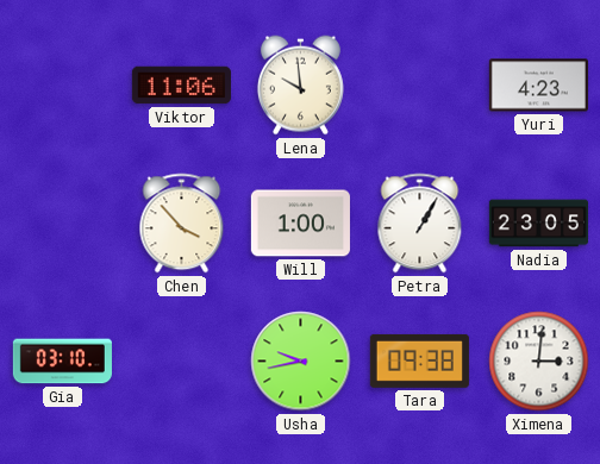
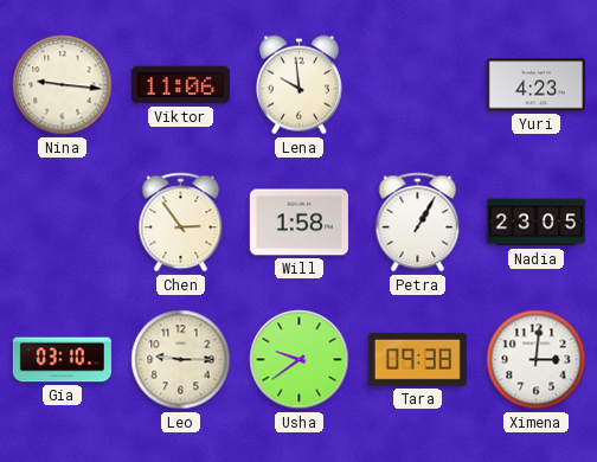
Nina: none -> 9:16 (63, 85)
Chen: 3:53 -> 2:54 (181, 223)
Will: 1:00 -> 1:58 (298, 223)
Leo: none -> 9:15 (181, 360)
Usha: 9:43 -> 9:39 (300, 360)
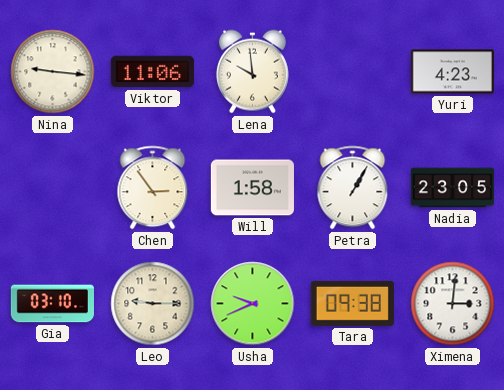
Usha: 9:39 -> 9:41 (253, 304)
